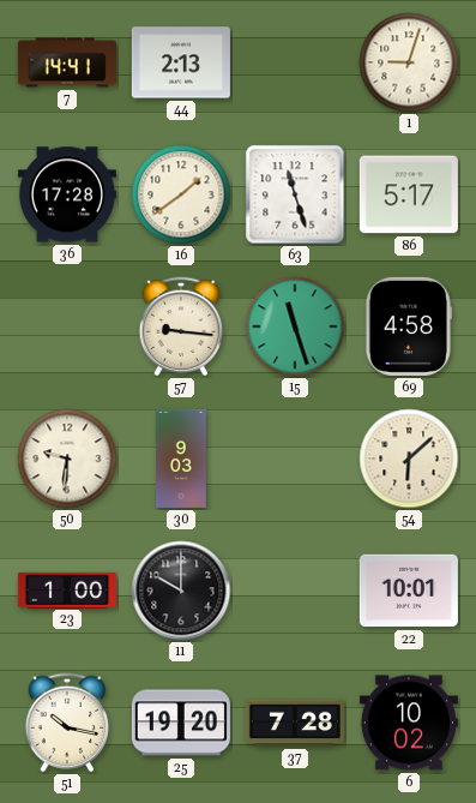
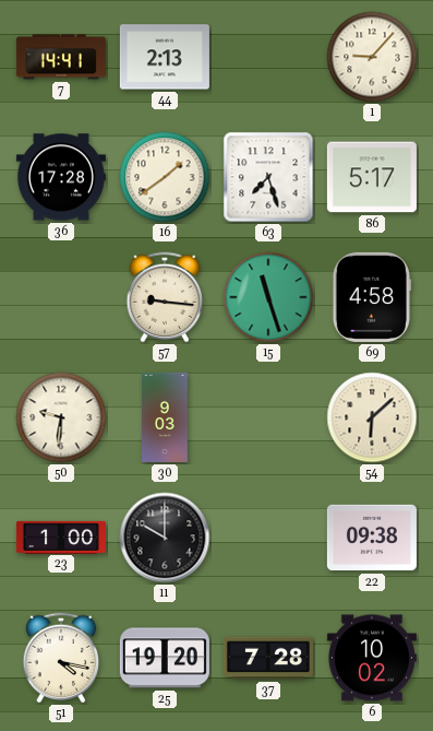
1: 9:03 -> 9:07 (372, 57)
63: 11:27 -> 7:27 (268, 177)
22: 10:01 -> 09:38 (372, 538)
51: 10:17 -> 4:17 (61, 658)
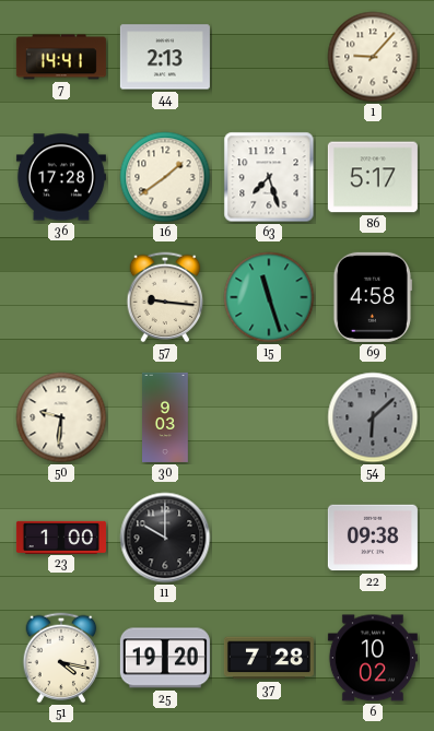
54 dial: cream -> grey (373, 417)
